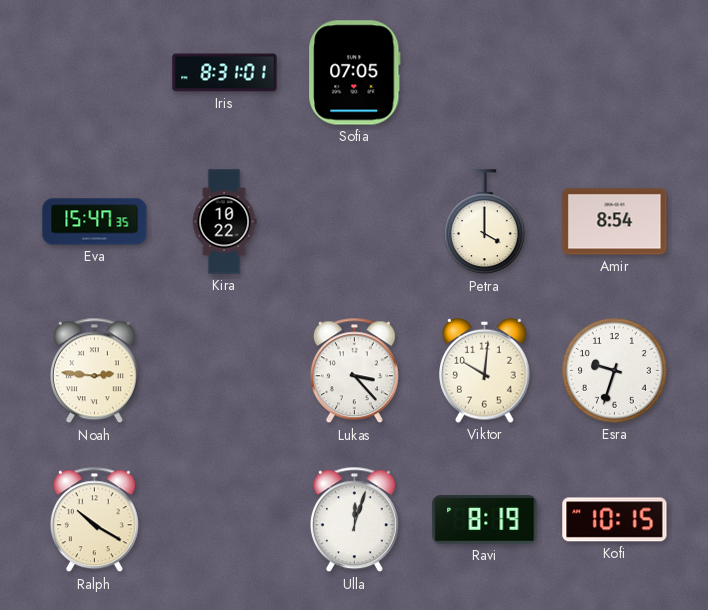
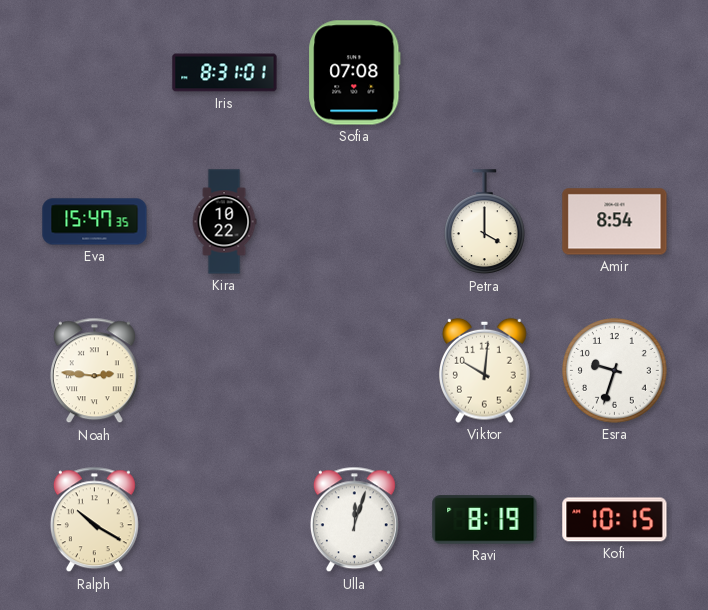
Sofia: 07:05 -> 07:08 (355, 73)
Lukas: 3:23 -> none (354, 371)
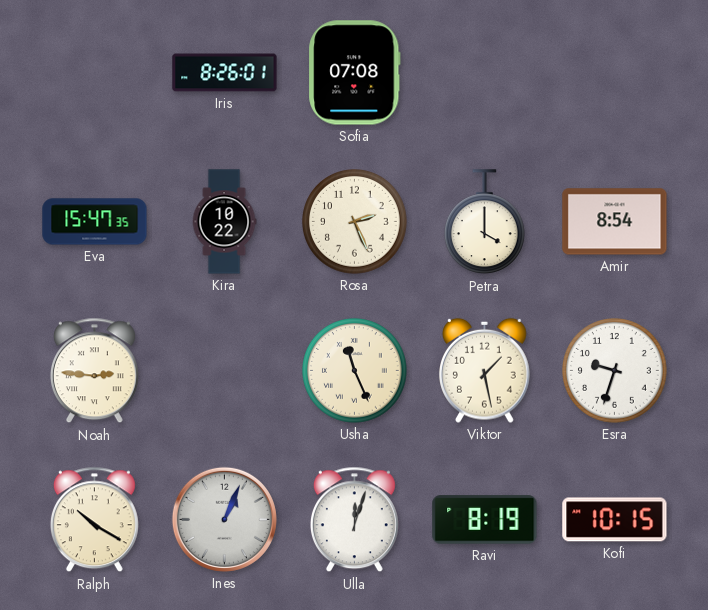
Iris: 8:31 -> 8:26 (225, 73)
Rosa: none -> 2:26 (355, 222)
Usha: none -> 11:26 (355, 371)
Viktor: 10:01 -> 1:28 (485, 370)
Ines: none -> 1:04 (224, 519)
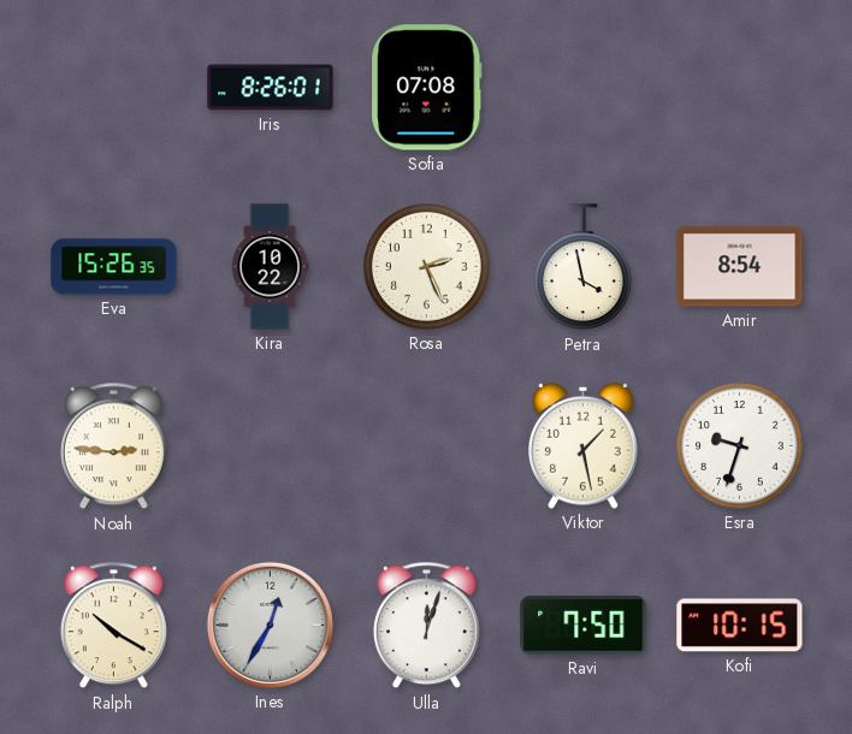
Eva: 15:47 -> 15:26 (114, 267)
Petra: 4:00 -> 3:58 (582, 267)
Usha: 11:26 -> none (355, 371)
Ines: 1:04 -> 12:35 (270, 625)
Ravi: 8:19 -> 7:50 (584, 626)
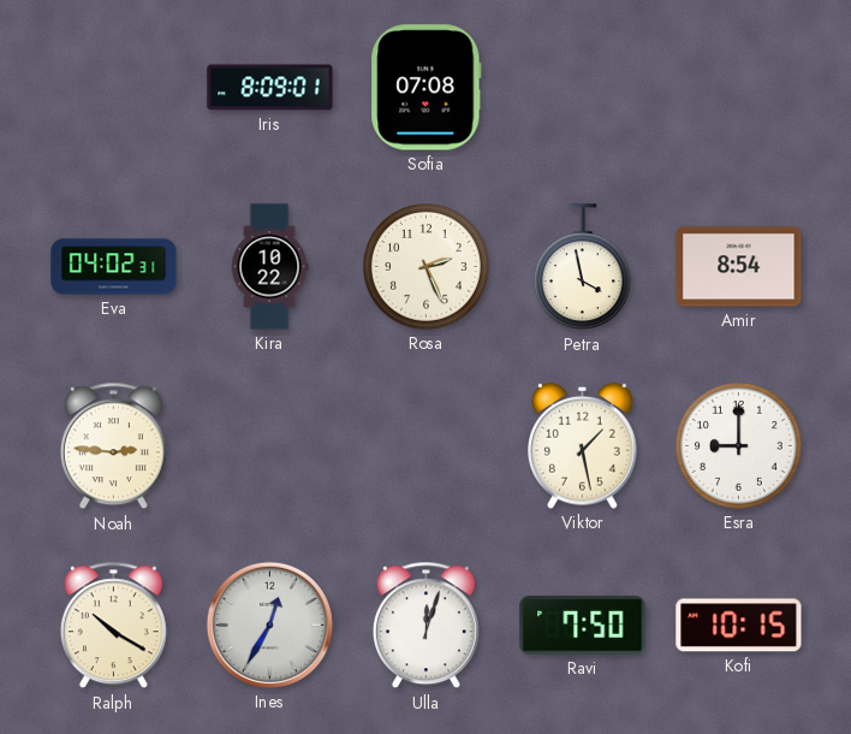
Iris: 8:26 -> 8:09 (270, 88)
Eva: 15:26 -> 04:02 (114, 267)
Esra: 9:33 -> 9:00 (739, 446)
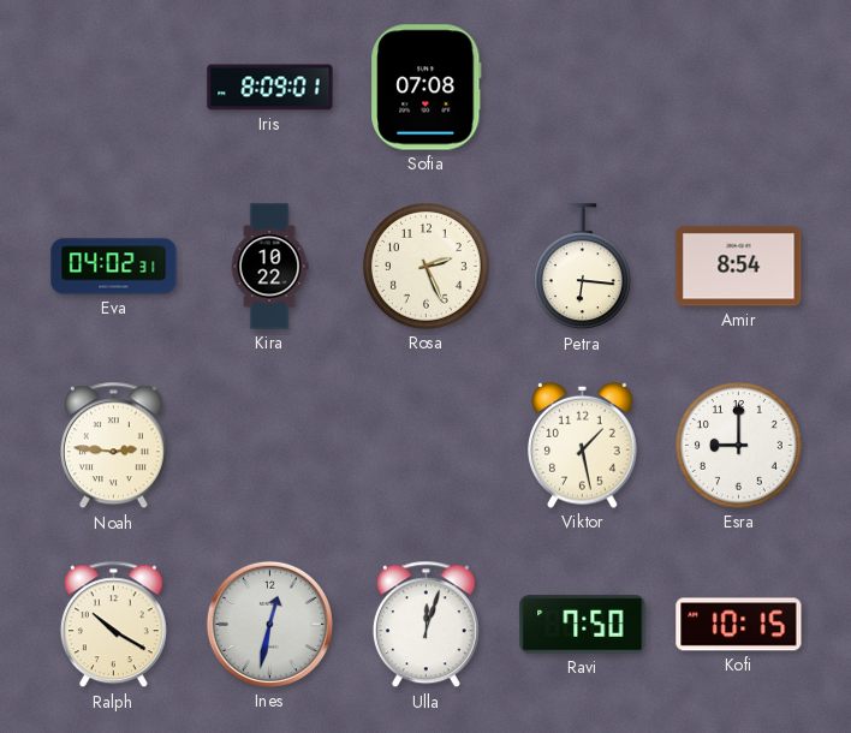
Petra: 3:58 -> 6:16 (582, 267)
Ines: 12:35 -> 12:32 (269, 624)
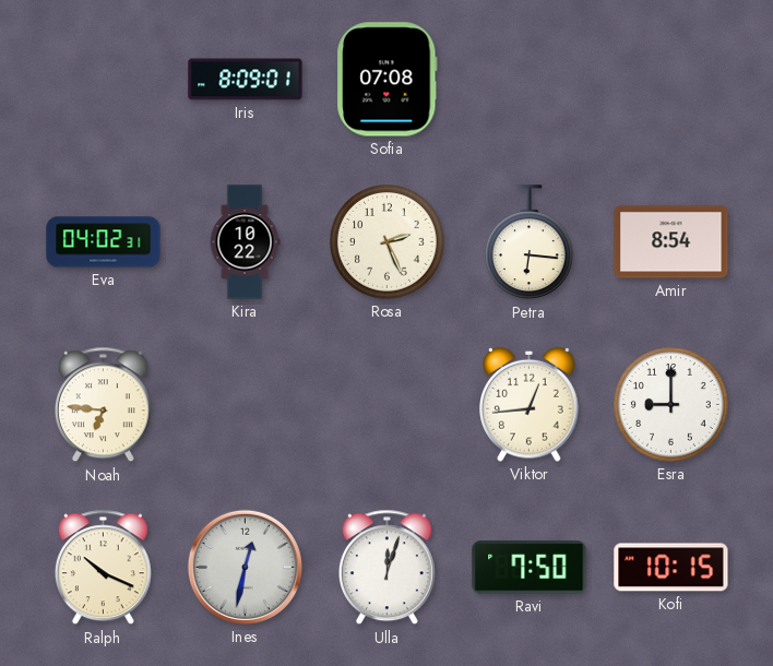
Noah: 2:46 -> 6:46 (103, 405)
Viktor: 1:28 -> 12:44 (530, 404)
Ralph: 10:20 -> 10:19 (103, 568)
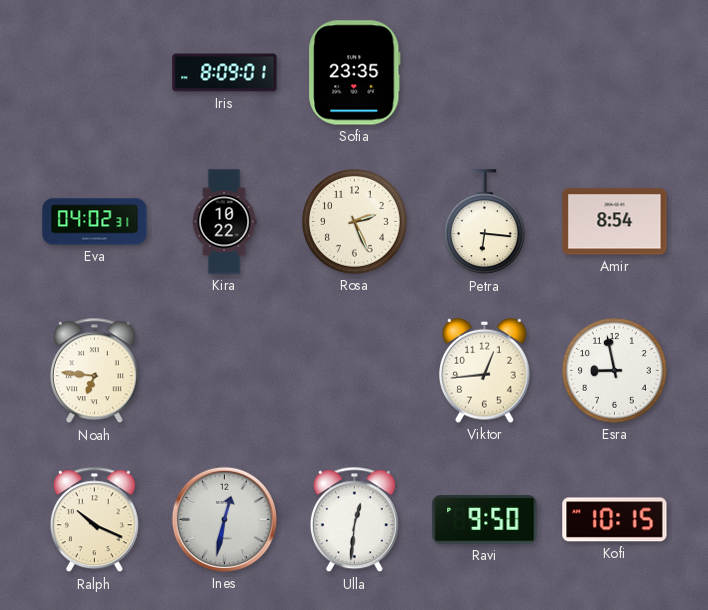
Sofia: 07:08 -> 23:35 (355, 73)
Esra: 9:00 -> 8:58 (615, 371)
Ulla: 12:03 -> 12:31 (354, 520)
Ravi: 7:50 -> 9:50 (485, 520)
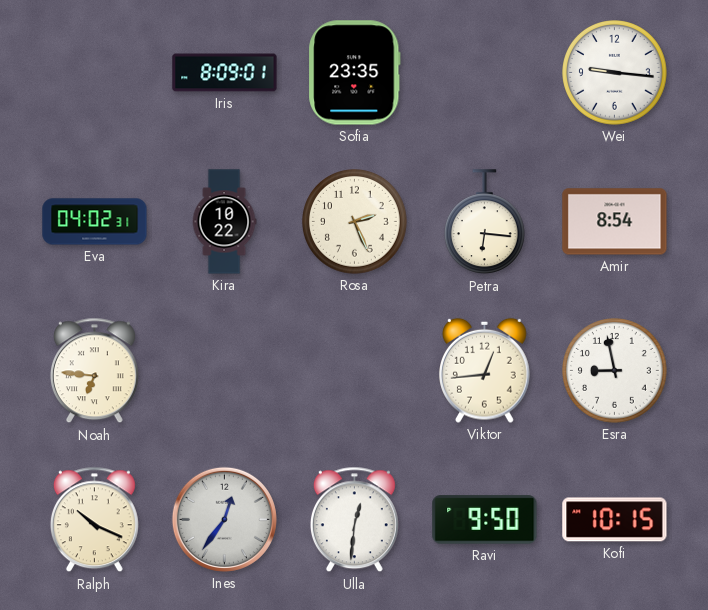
Wei: none -> 9:16 (615, 73)
Ines: 12:32 -> 12:36 (224, 519)
